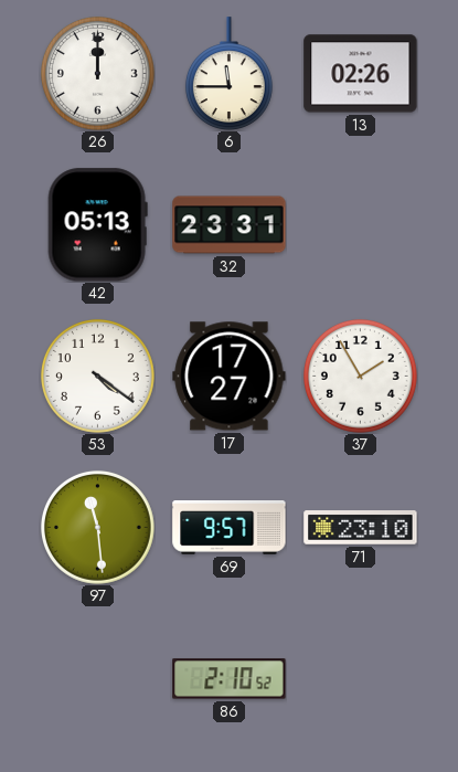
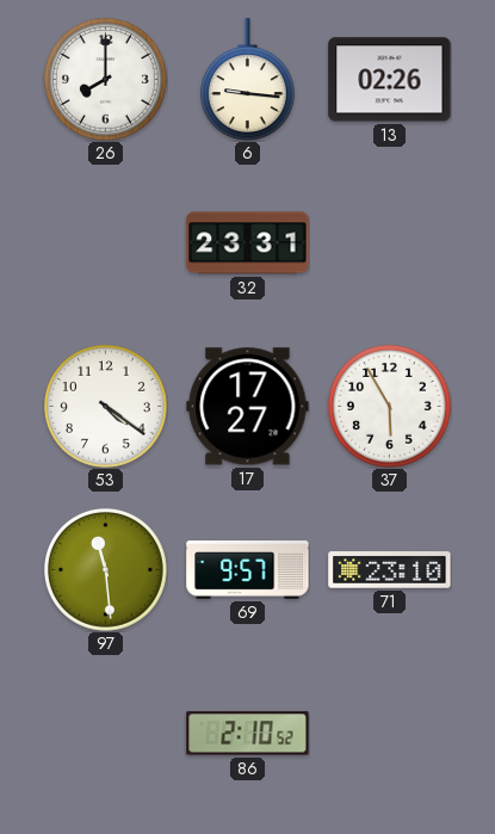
26: 12:00 -> 8:00 (105, 79)
6: 11:45 -> 9:16 (247, 79)
42: 05:13 -> none (97, 225)
37: 1:55 -> 5:55 (389, 406)
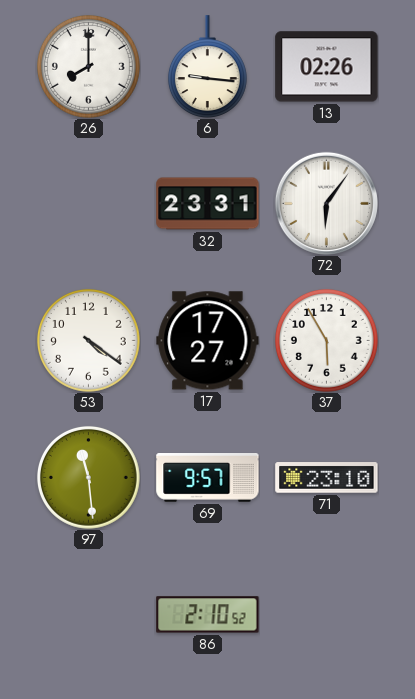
72: none -> 6:06 (326, 203)
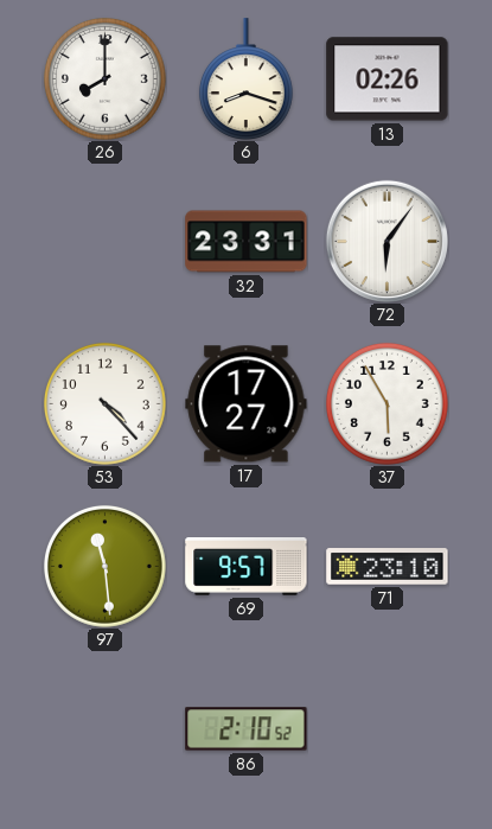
6: 9:16 -> 8:18 (245, 78)
53: 4:21 -> 4:23 (104, 403)
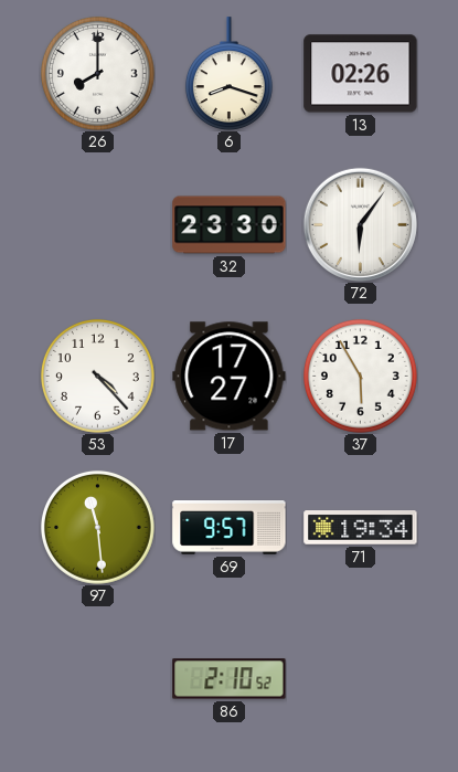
32: 23:31 -> 23:30 (230, 225)
71: 23:10 -> 19:34 (361, 528)
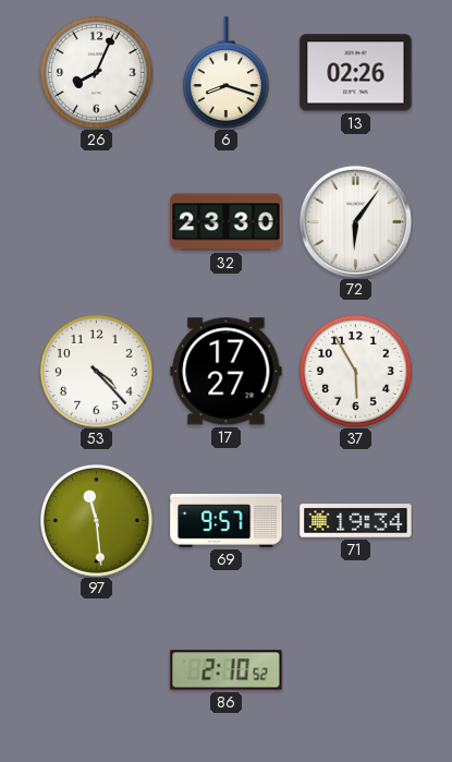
26: 8:00 -> 8:04 (96, 72)
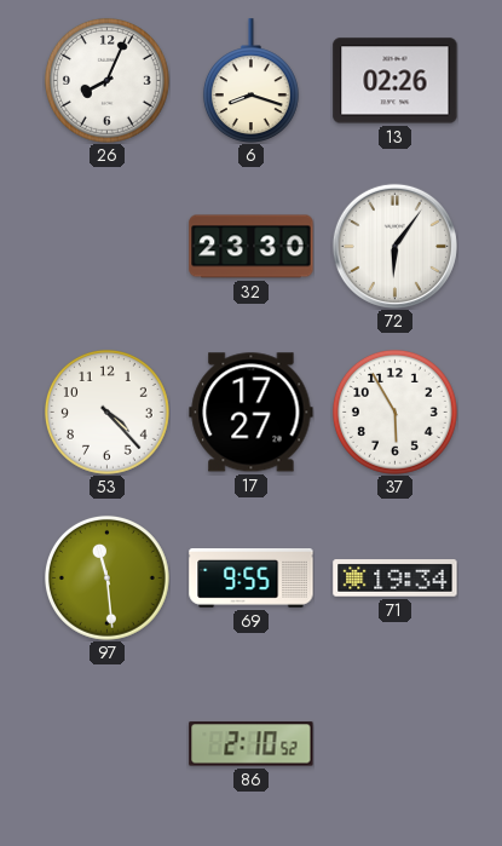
69: 9:57 -> 9:55 (252, 579)
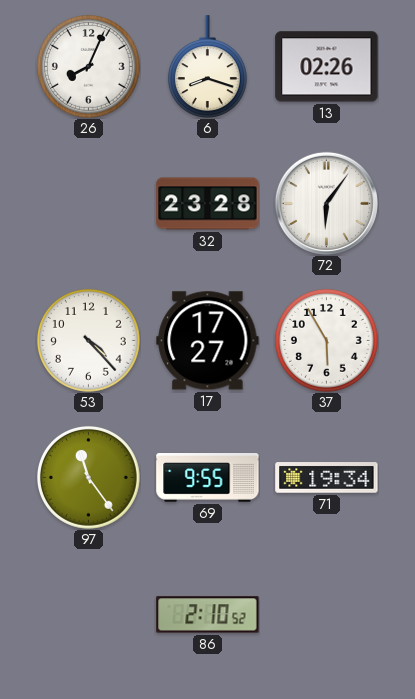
32: 23:30 -> 23:28 (208, 204)
97: 11:29 -> 11:24 (88, 477)
